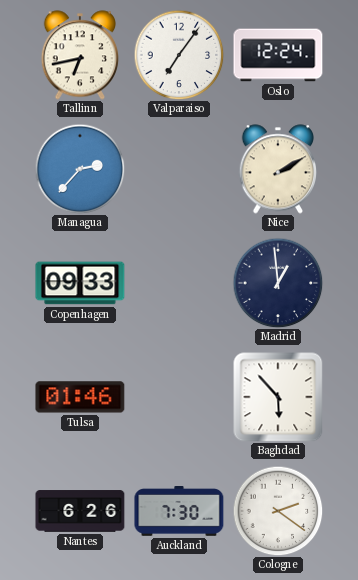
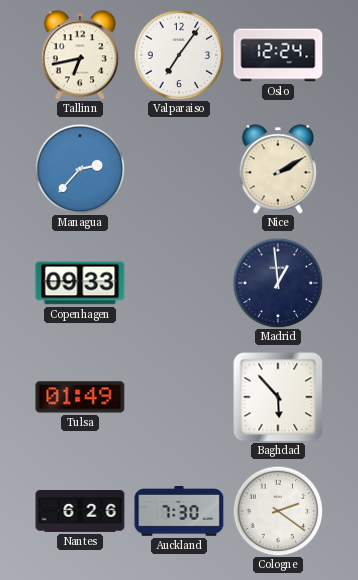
Tulsa: 01:46 -> 01:49 (80, 397)
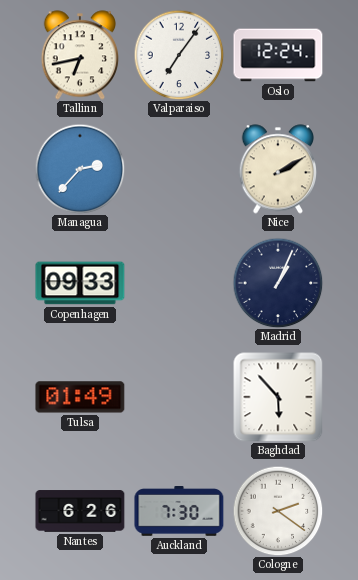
Madrid: 12:59 -> 1:04 (278, 283)
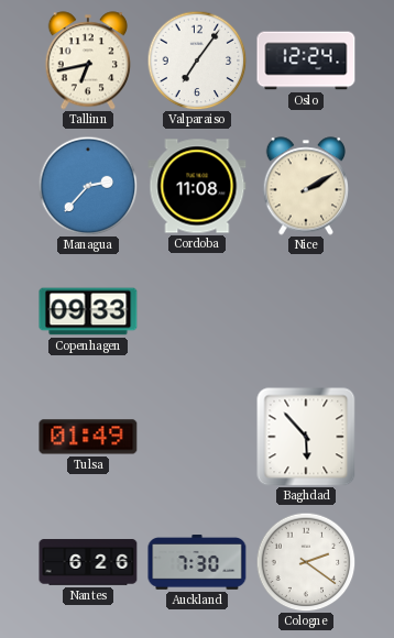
Cordoba: none -> 11:08 (197, 186)
Madrid: 1:04 -> none (278, 283)
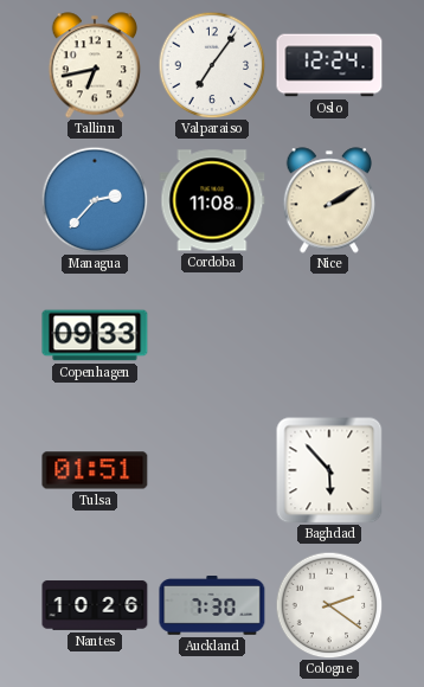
Tulsa: 01:49 -> 01:51 (95, 470)
Nantes: 6:26 -> 10:26 (95, 605)
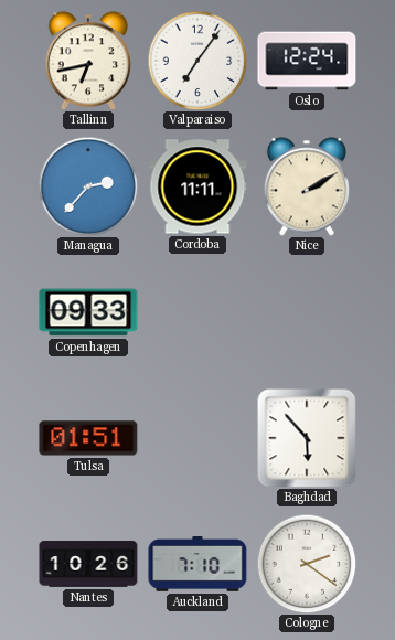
Cordoba: 11:08 -> 11:11 (197, 186)
Auckland: 7:30 -> 7:10 (197, 565)
